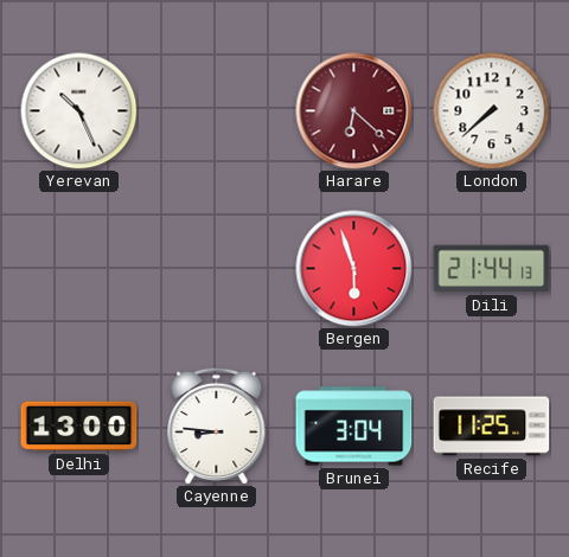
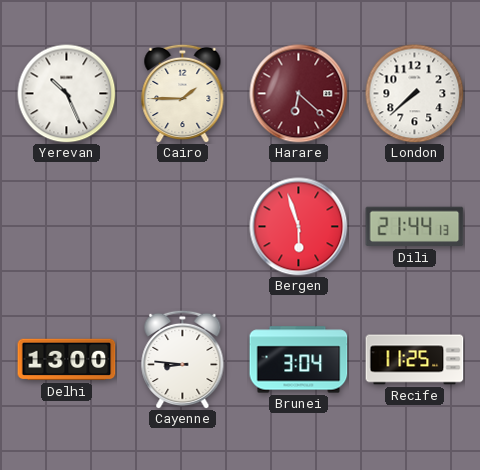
Cairo: none -> 1:45 (183, 93)
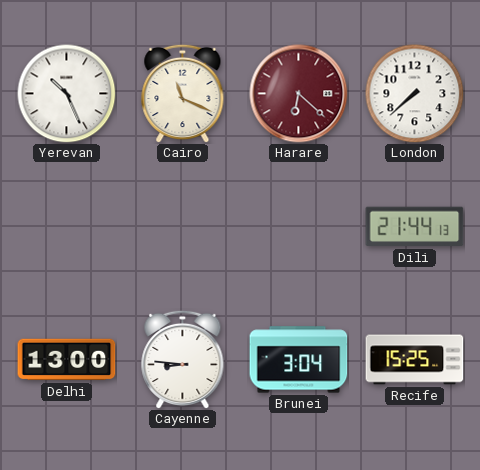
Cairo: 1:45 -> 11:19 (183, 93)
Bergen: 5:57 -> none (299, 227)
Recife: 11:25 -> 15:25 (415, 360)
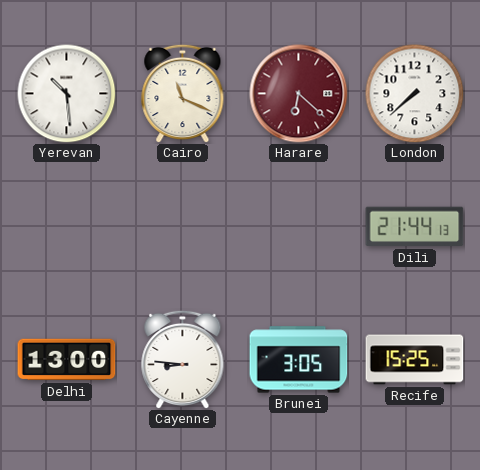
Yerevan: 10:26 -> 10:29 (67, 94)
Brunei: 3:04 -> 3:05 (299, 360)
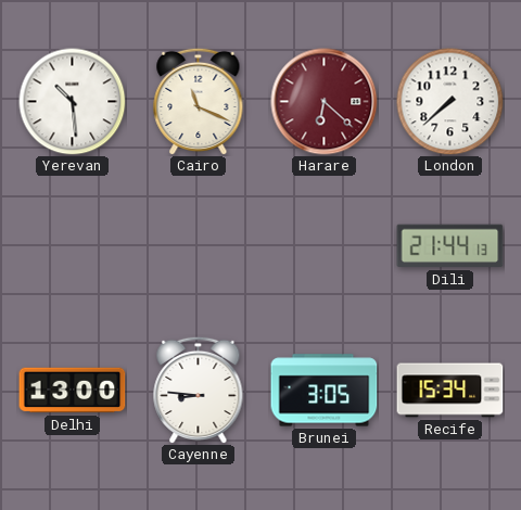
Recife: 15:25 -> 15:34 (450, 391)
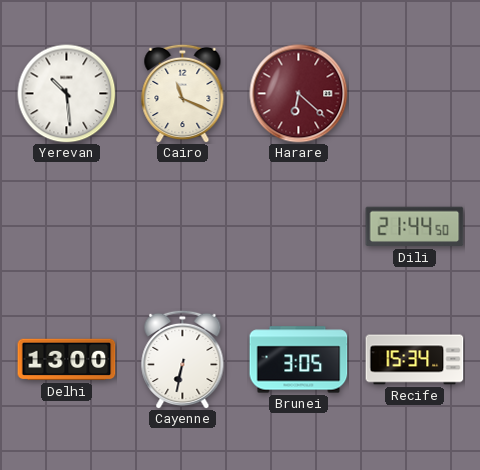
London: 7:38 -> none (450, 102)
Dili: 21:44:13 -> 21:44:50 (415, 227)
Cayenne: 8:46 -> 6:32 (183, 359)
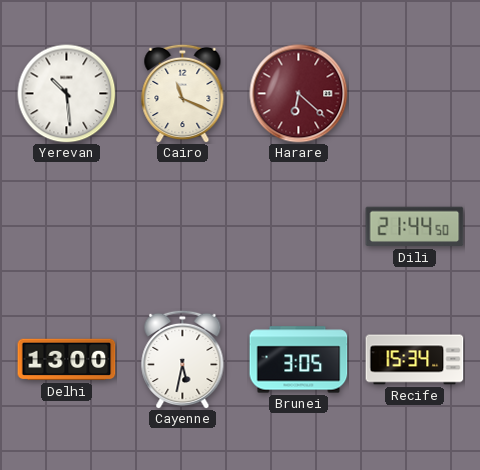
Cayenne: 6:32 -> 5:32 (183, 359)
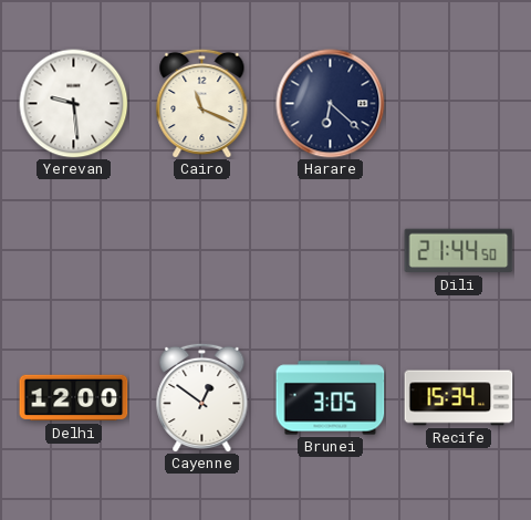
Yerevan: 10:29 -> 9:29 (74, 104)
Harare dial: burgundy -> navy (331, 104)
Delhi: 13:00 -> 12:00 (74, 398)
Cayenne: 5:32 -> 12:51 (202, 397)
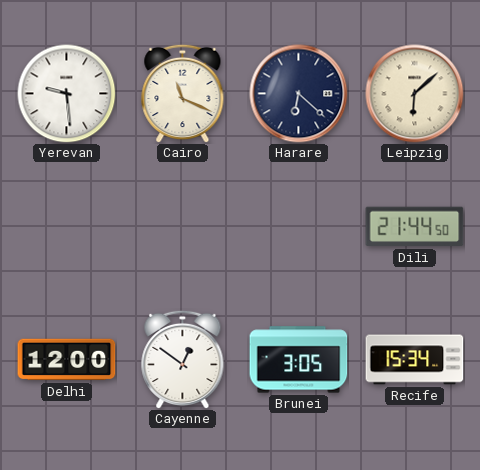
Leipzig: none -> 6:08 (415, 94)
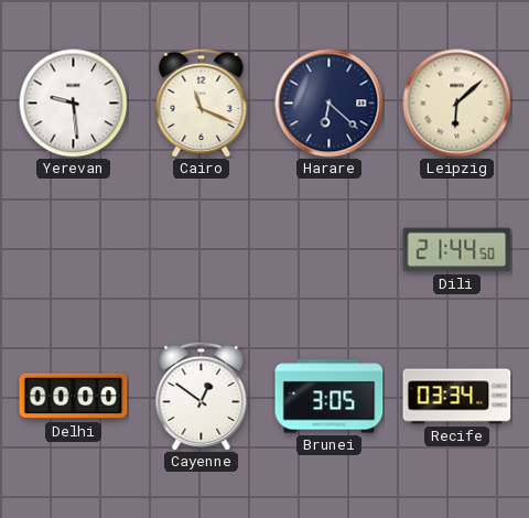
Delhi: 12:00 -> 00:00 (74, 397)
Recife: 15:34 -> 03:34 (457, 397)
